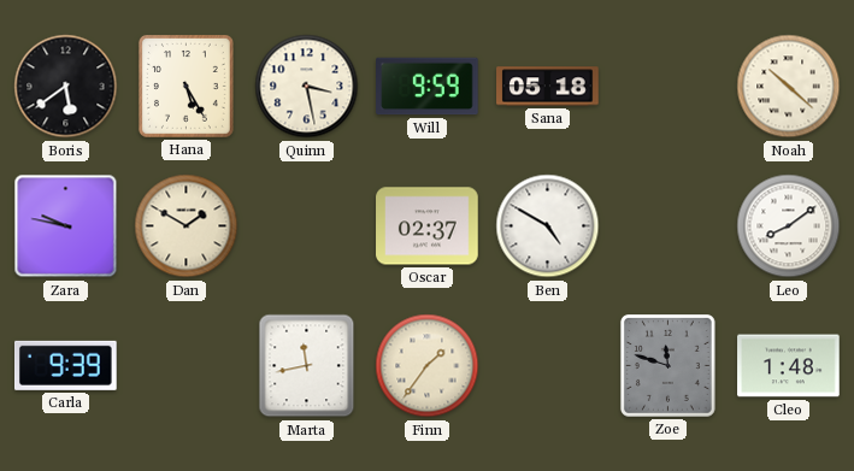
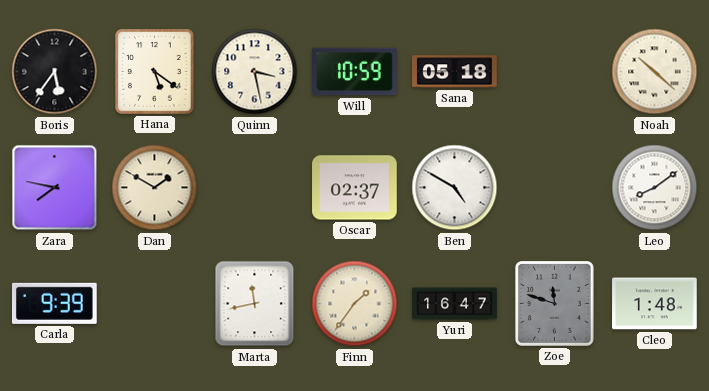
Boris: 5:39 -> 5:36 (55, 72)
Hana: 5:25 -> 5:21 (154, 72)
Will: 9:59 -> 10:59 (355, 72)
Zara: 9:47 -> 7:47 (55, 188)
Yuri: none -> 16:47 (455, 304)
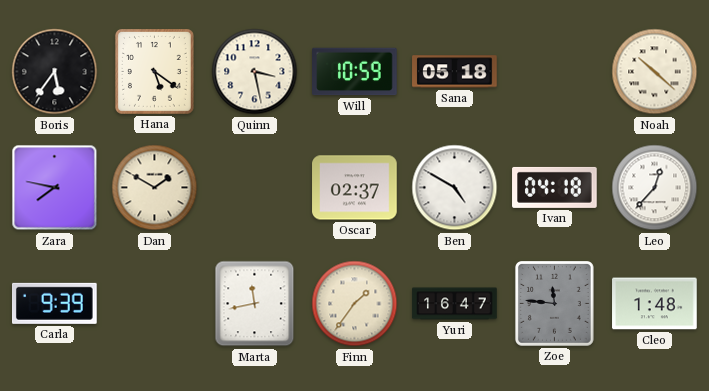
Ivan: none -> 04:18 (555, 187)
Leo: 8:09 -> 12:37 (655, 188)
Zoe: 11:48 -> 11:46 (554, 304)
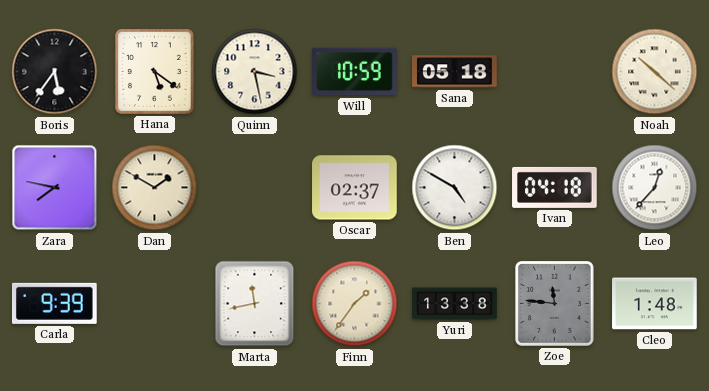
Yuri: 16:47 -> 13:38 (455, 304)
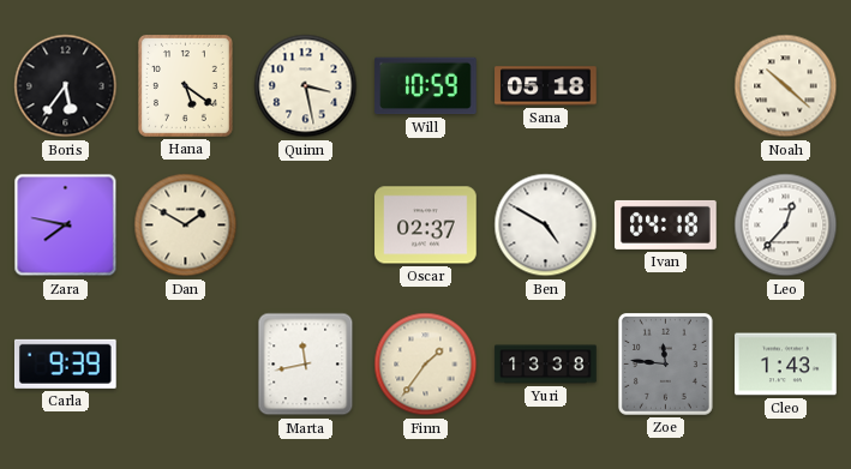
Cleo: 1:48 -> 1:43 (786, 365)
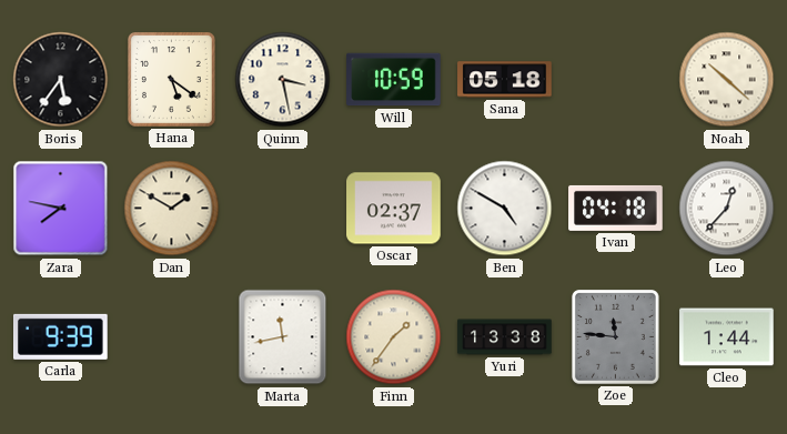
Cleo: 1:43 -> 1:44 (727, 337)
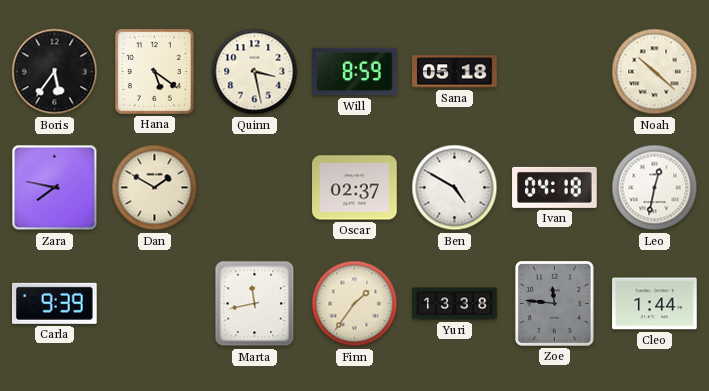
Will: 10:59 -> 8:59 (355, 72)
Leo: 12:37 -> 12:32 (655, 188)
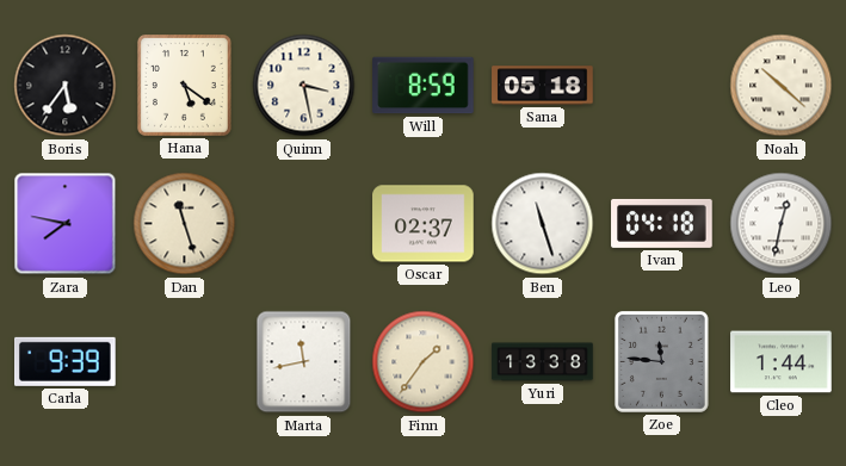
Dan: 1:50 -> 11:27 (185, 224)
Ben: 4:50 -> 11:27 (543, 224)
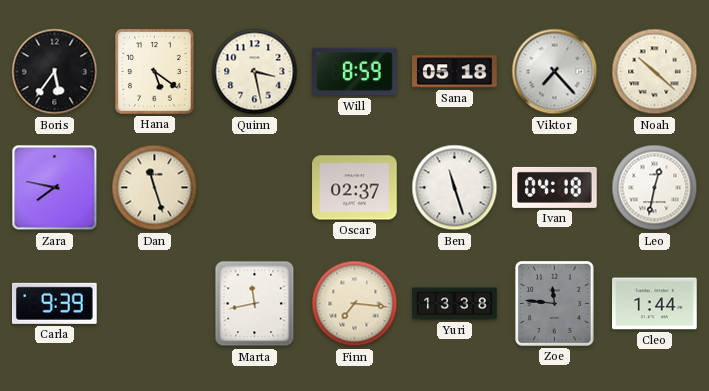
Viktor: none -> 7:23 (555, 72)
Finn: 1:36 -> 7:16 (355, 304)
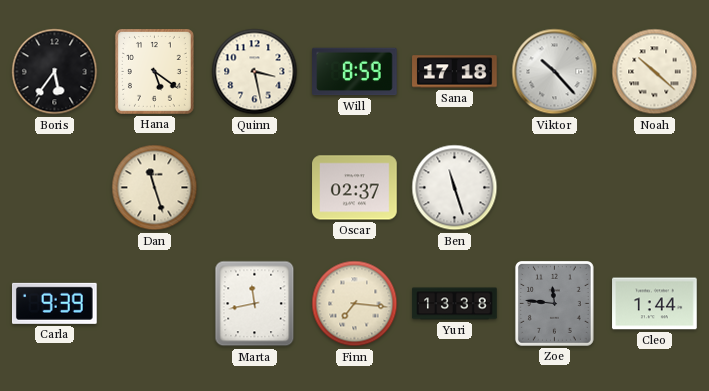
Sana: 05:18 -> 17:18 (455, 72)
Viktor: 7:23 -> 10:23 (555, 72)
Zara: 7:47 -> none (55, 188)
Ivan: 04:18 -> none (555, 187)
Leo: 12:32 -> none (655, 188)
